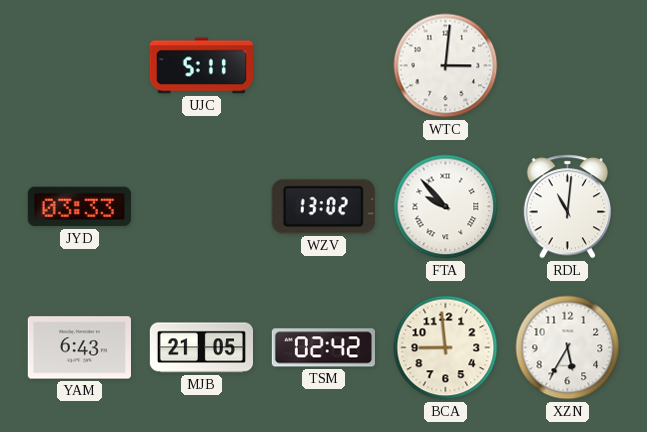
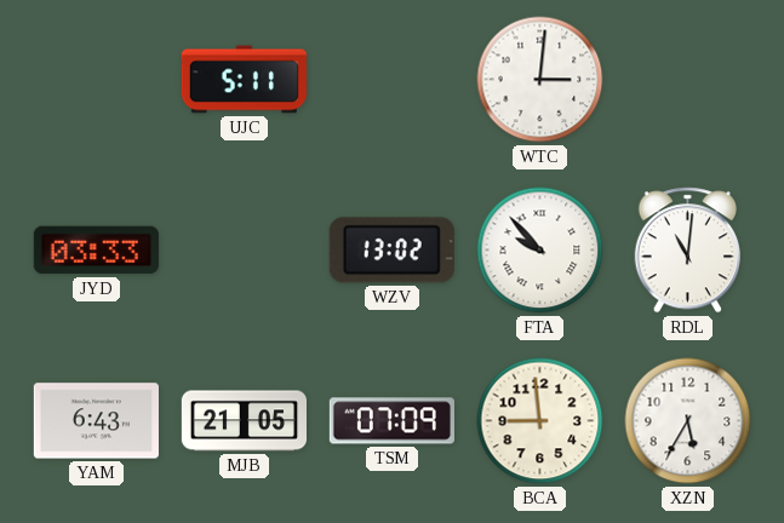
TSM: 02:42 -> 07:09 (391, 421)
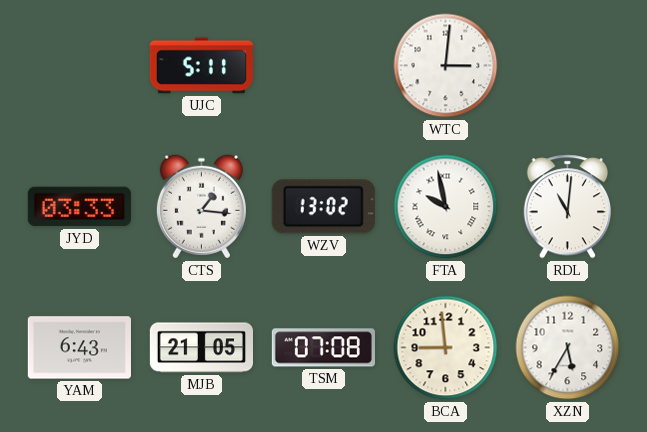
CTS: none -> 1:16 (201, 207)
FTA: 9:53 -> 9:58 (446, 207)
TSM: 07:09 -> 07:08 (323, 348)
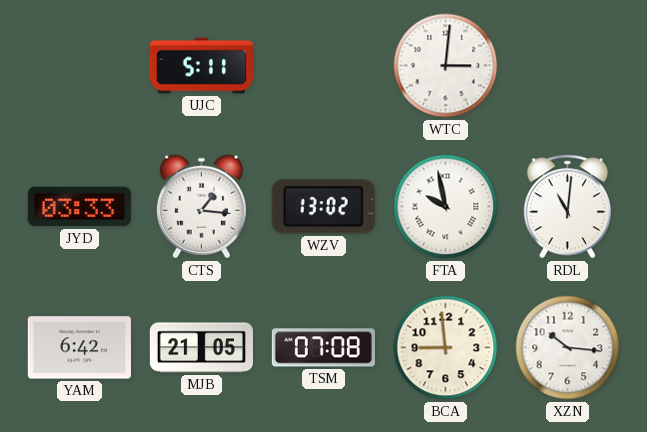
YAM: 6:43 -> 6:42 (79, 348)
XZN: 5:35 -> 10:16 (568, 348)
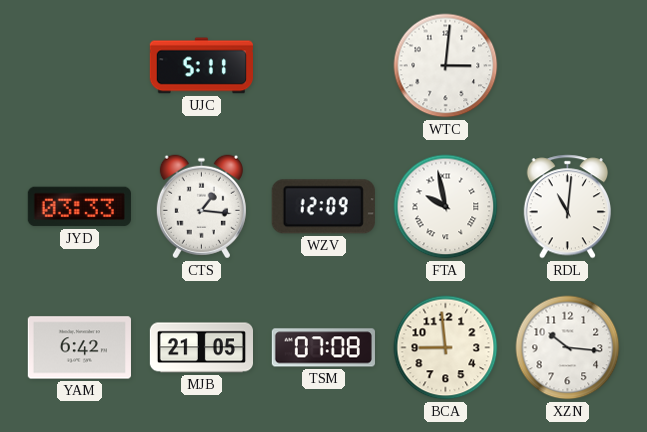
WZV: 13:02 -> 12:09 (323, 207)
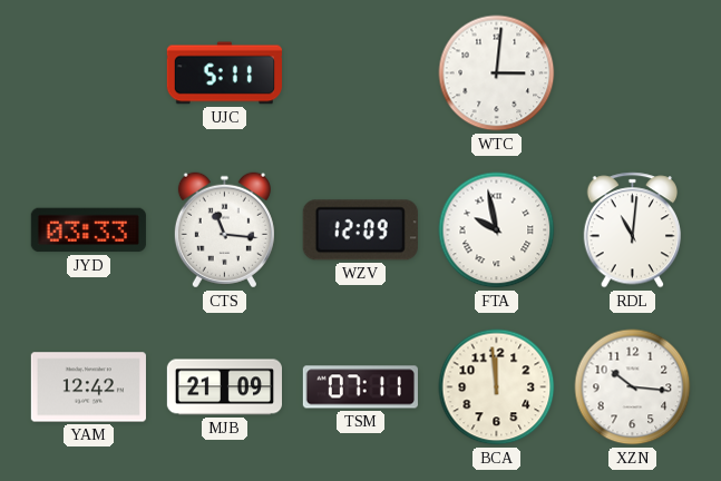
CTS: 1:16 -> 11:16 (224, 230)
YAM: 6:42 -> 12:42 (88, 387)
MJB: 21:05 -> 21:09 (224, 387)
TSM: 07:08 -> 07:11 (360, 387)
BCA: 8:59 -> 11:59 (497, 387)
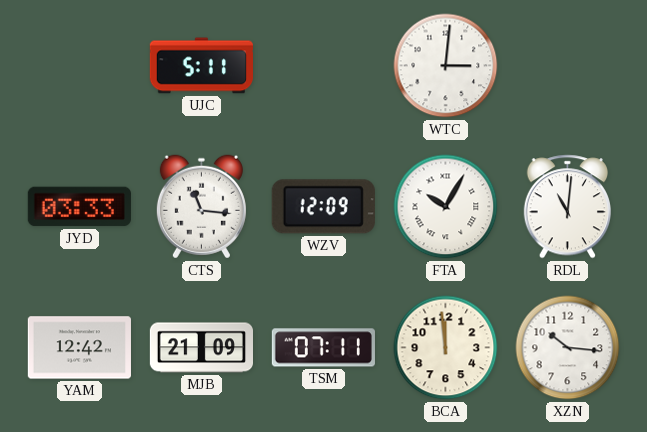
FTA: 9:58 -> 10:05 (446, 207)
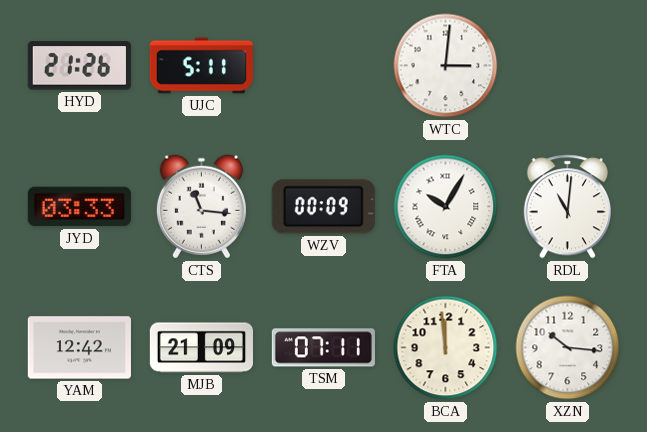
HYD: none -> 21:26 (79, 66)
WZV: 12:09 -> 00:09 (323, 207)
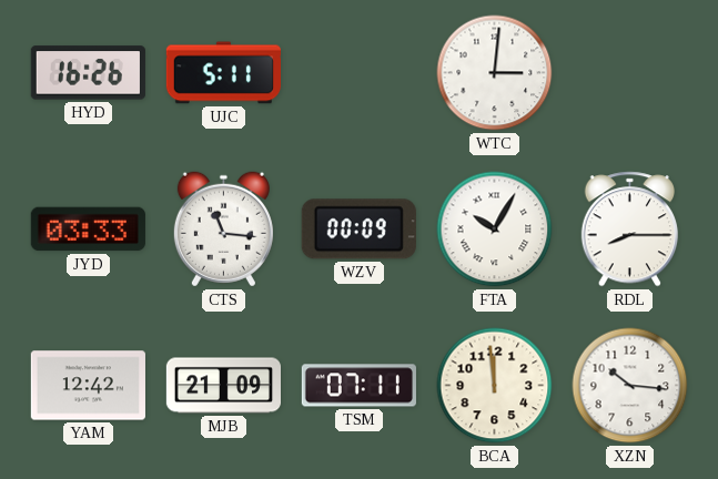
HYD: 21:26 -> 16:26 (88, 73)
RDL: 11:01 -> 8:15 (629, 230)
